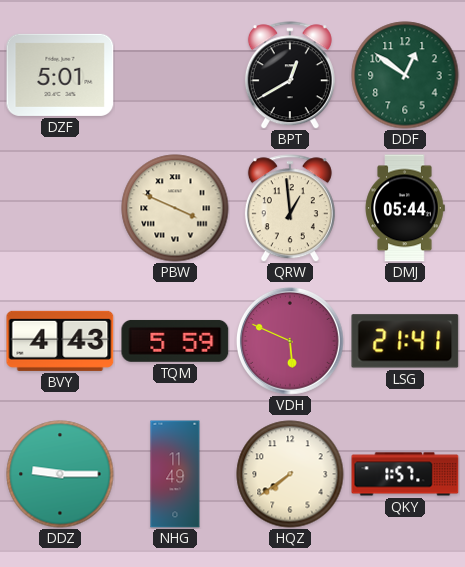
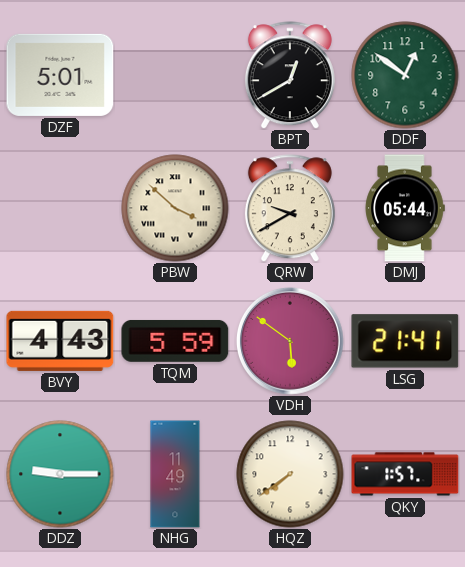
PBW: 3:49 -> 3:52 (175, 208)
QRW: 12:59 -> 9:40 (290, 208)
VDH: 5:49 -> 5:51 (290, 341)
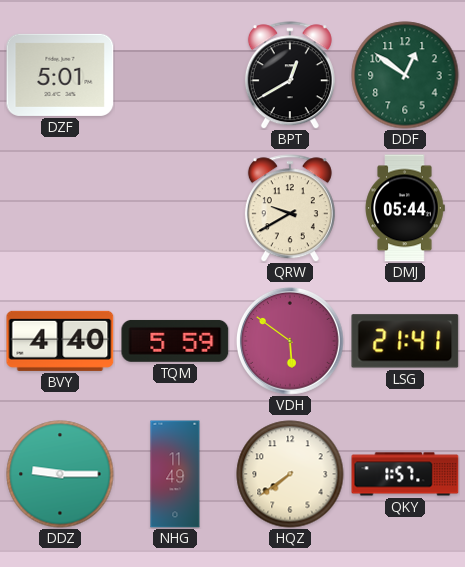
PBW: 3:52 -> none (175, 208)
BVY: 4:43 -> 4:40 (60, 341)
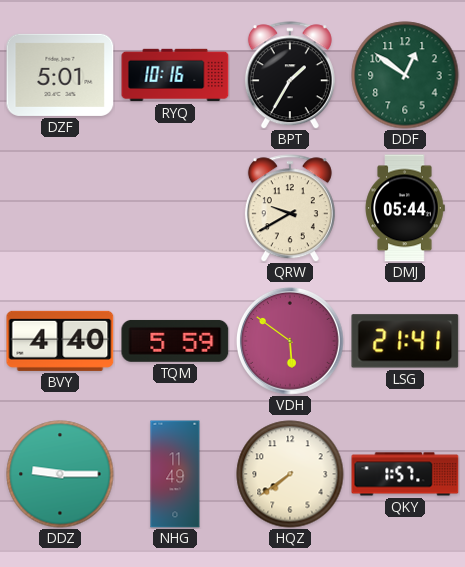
RYQ: none -> 10:16 (175, 75)
BPT: 12:40 -> 1:35 (290, 75)
